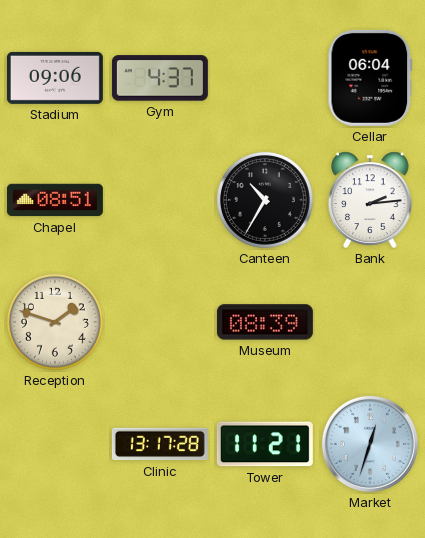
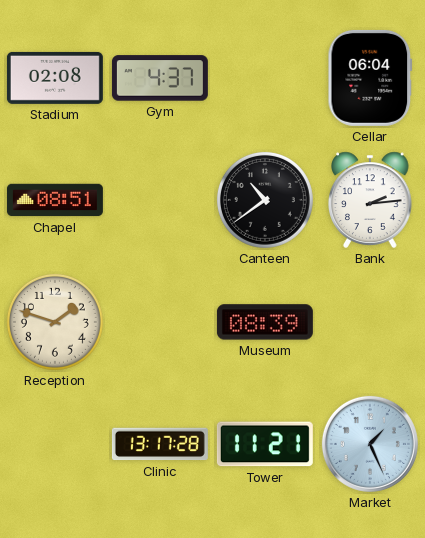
Stadium: 09:06 -> 02:08 (55, 78)
Canteen: 10:35 -> 10:39 (265, 200)
Market: 12:33 -> 1:26 (370, 444)
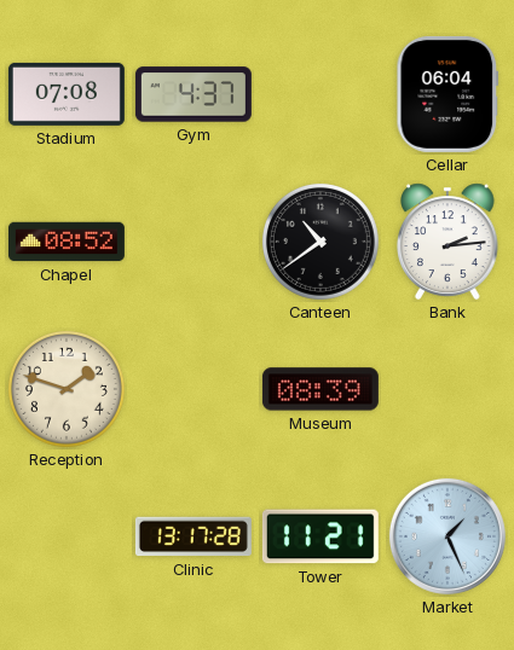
Stadium: 02:08 -> 07:08 (67, 94)
Chapel: 08:51 -> 08:52 (67, 242)
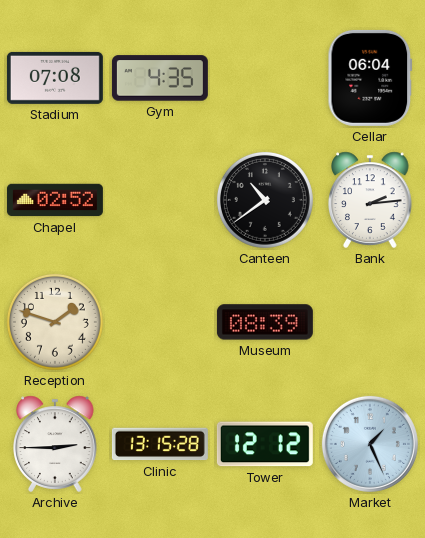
Gym: 4:37 -> 4:35 (160, 78)
Chapel: 08:52 -> 02:52 (55, 200)
Archive: none -> 2:45 (55, 444)
Clinic: 13:17 -> 13:15 (160, 444)
Tower: 11:21 -> 12:12 (265, 444)
